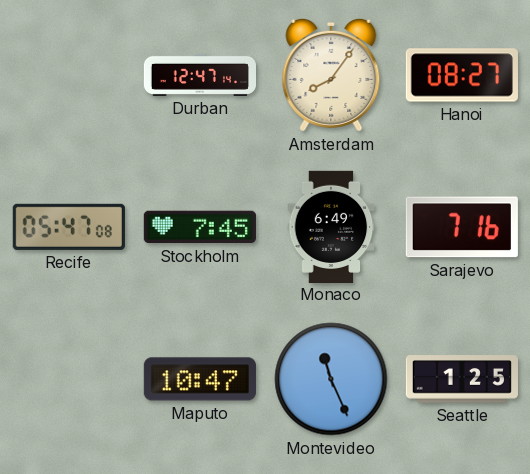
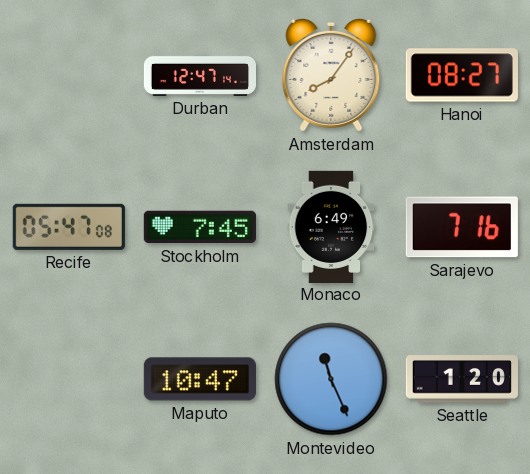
Seattle: 1:25 -> 1:20 (462, 379)
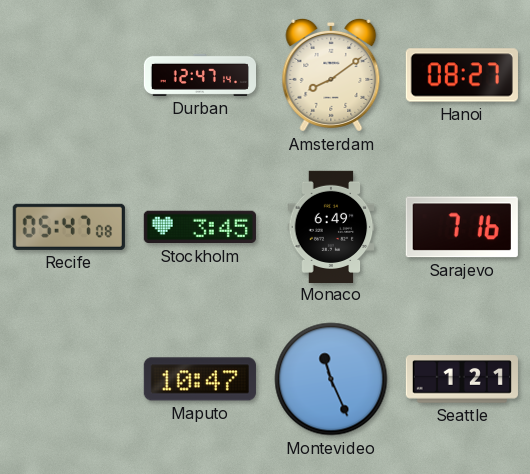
Amsterdam: 8:06 -> 8:09 (331, 75)
Stockholm: 7:45 -> 3:45 (200, 227)
Seattle: 1:20 -> 1:21 (462, 379)
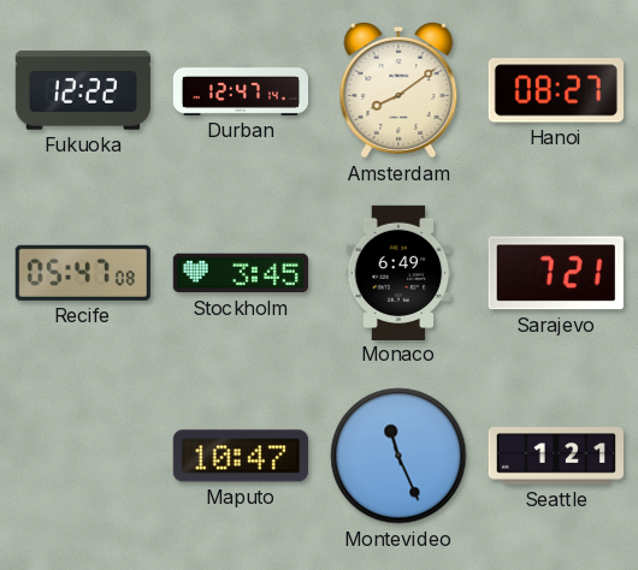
Fukuoka: none -> 12:22 (82, 90)
Sarajevo: 7:16 -> 7:21 (556, 273)
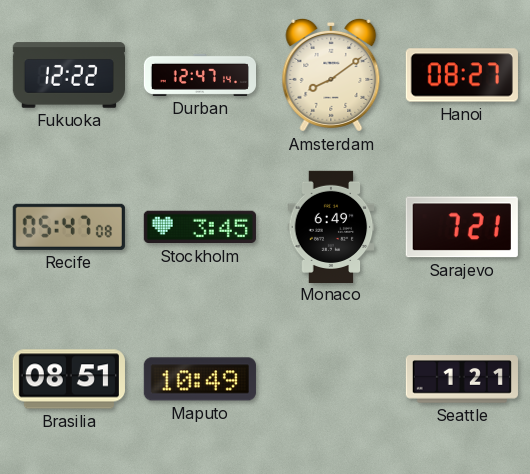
Brasilia: none -> 08:51 (69, 379)
Maputo: 10:47 -> 10:49 (200, 379)
Montevideo: 11:26 -> none (398, 456)
